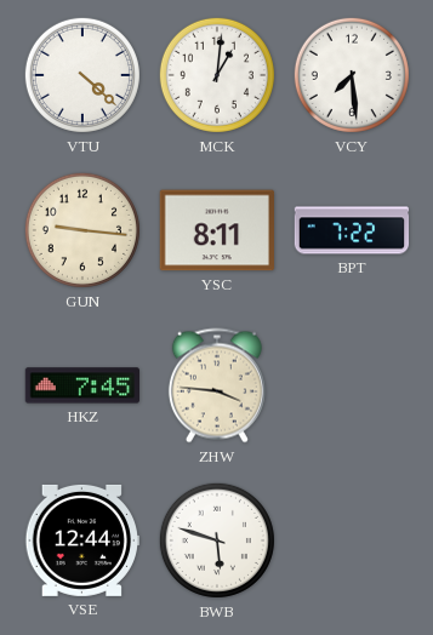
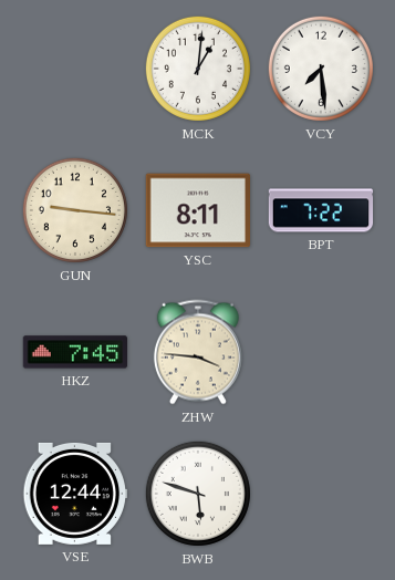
VTU: 4:22 -> none (82, 75)
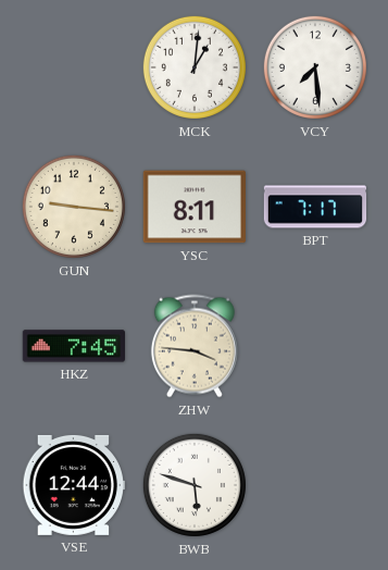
BPT: 7:22 -> 7:17 (315, 207)
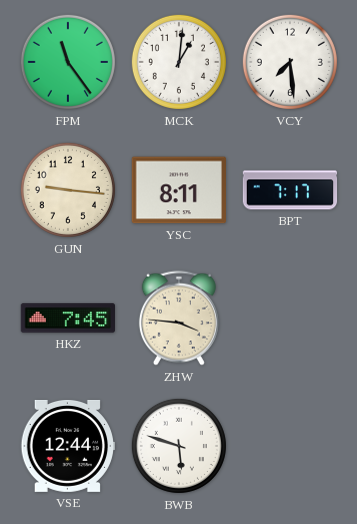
FPM: none -> 11:24 (68, 62)
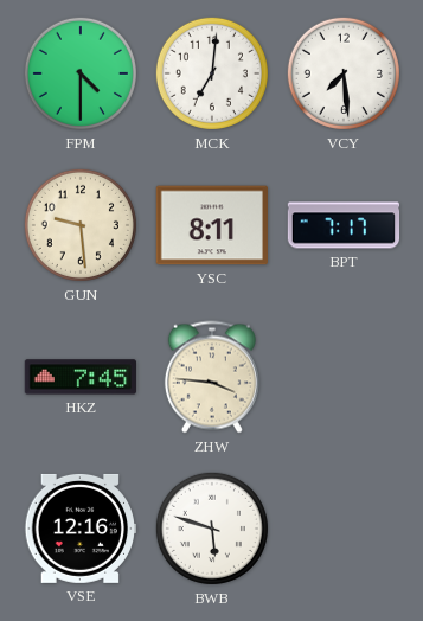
FPM: 11:24 -> 4:30 (81, 73)
MCK: 1:01 -> 7:01 (212, 73)
GUN: 9:16 -> 9:29 (81, 225)
VSE: 12:44 -> 12:16 (81, 529)
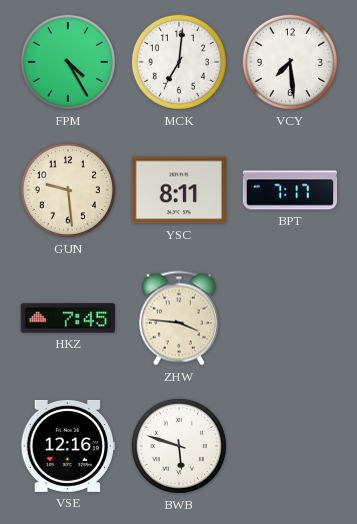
FPM: 4:30 -> 4:25 (68, 62)
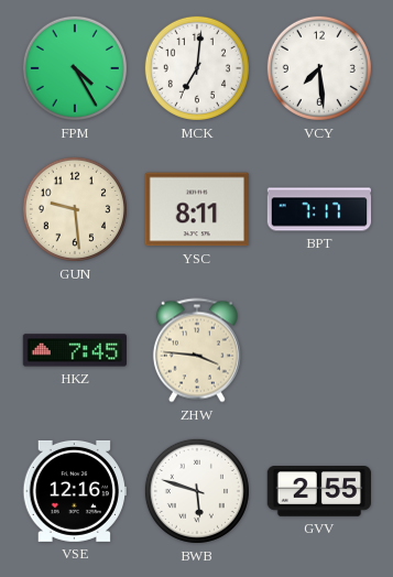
GVV: none -> 2:55 (319, 491)
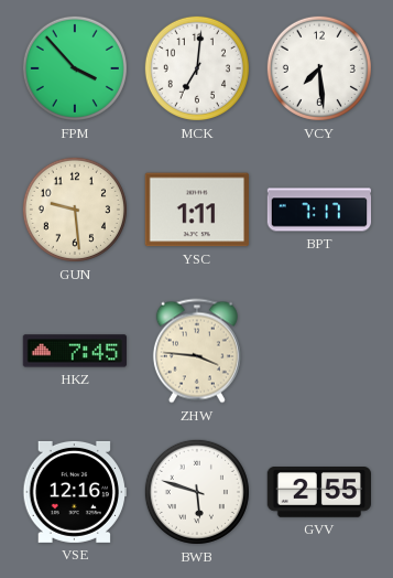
FPM: 4:25 -> 3:53 (75, 68)
YSC: 8:11 -> 1:11 (196, 210)
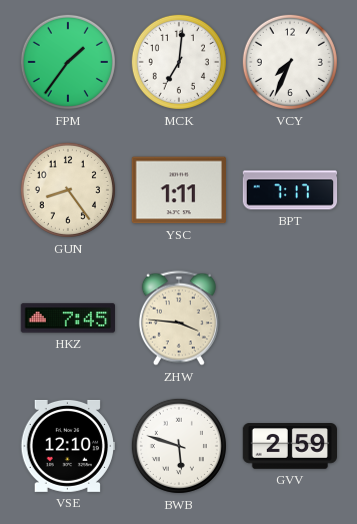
FPM: 3:53 -> 1:36 (68, 62)
VCY: 7:29 -> 7:34 (290, 62)
GUN: 9:29 -> 8:24 (68, 190)
VSE: 12:16 -> 12:10 (68, 446)
GVV: 2:55 -> 2:59 (290, 446)
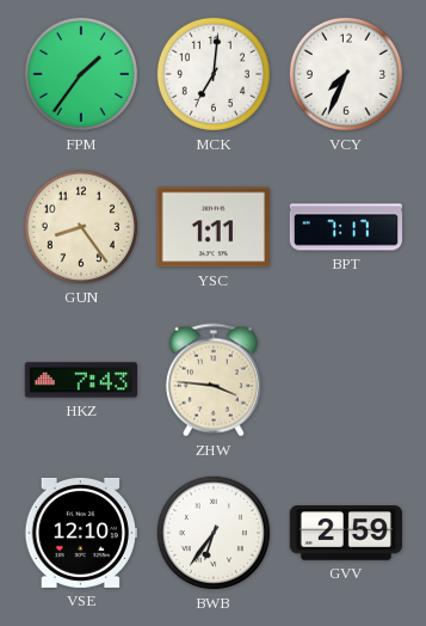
HKZ: 7:45 -> 7:43 (80, 380)
BWB: 5:48 -> 6:36 (214, 533)
